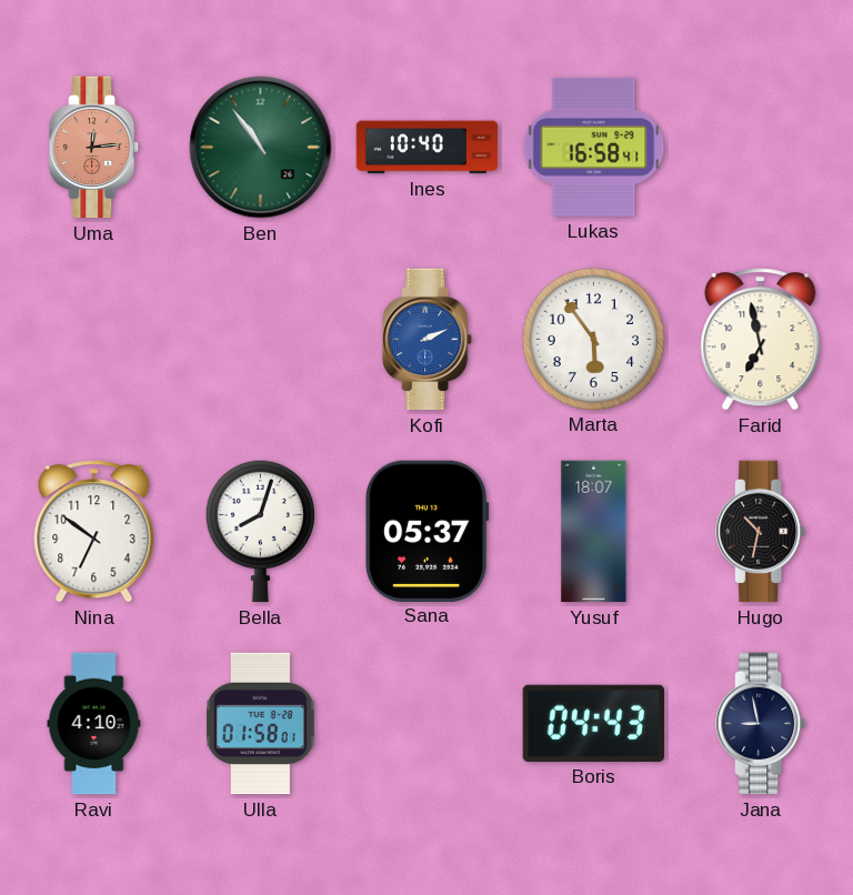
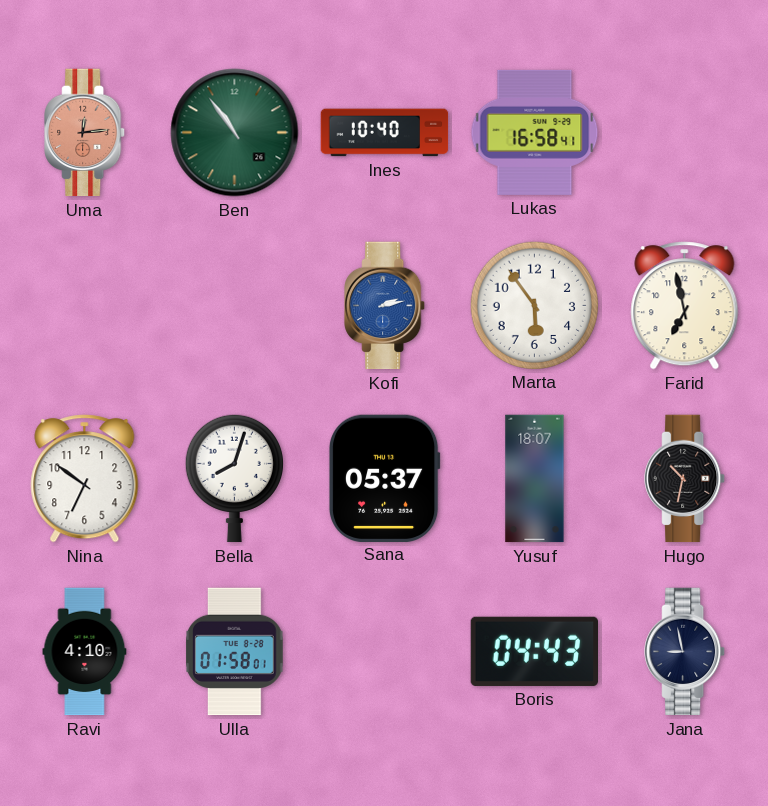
Kofi: 2:11 -> 2:13 (385, 306)
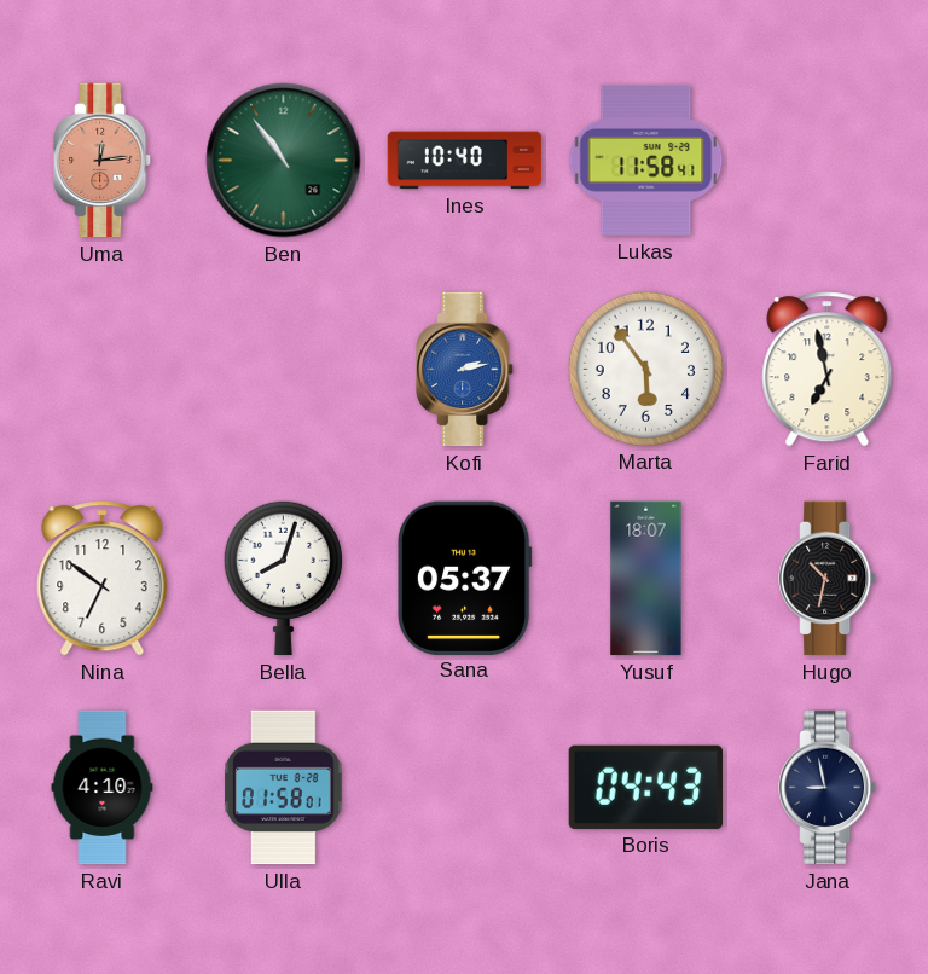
Lukas: 16:58 -> 11:58 (646, 160)
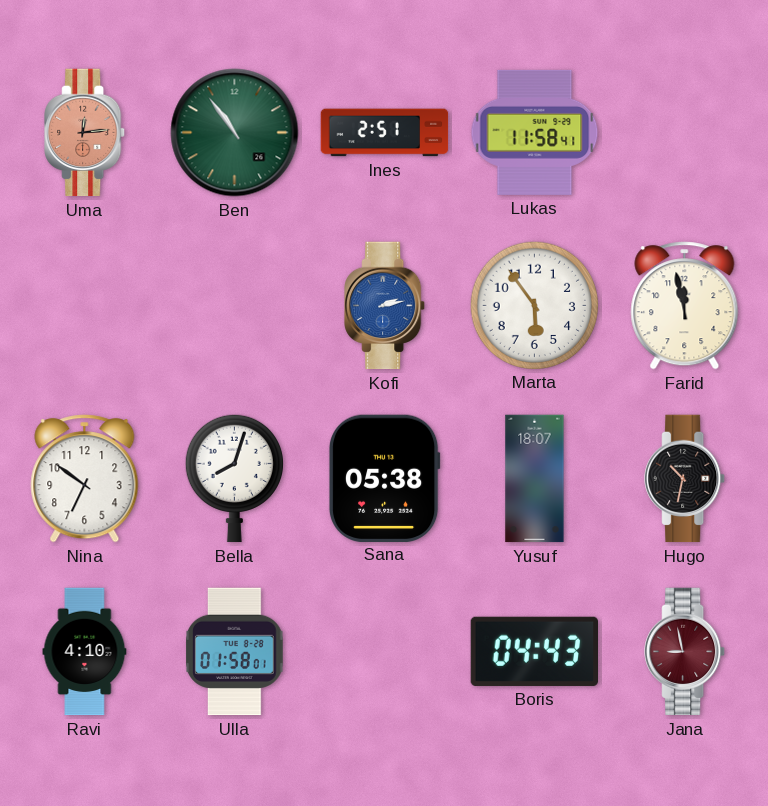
Ines: 10:40 -> 2:51 (385, 133)
Farid: 6:58 -> 11:58 (685, 306)
Sana: 05:37 -> 05:38 (384, 478)
Jana dial: navy -> burgundy (685, 652)
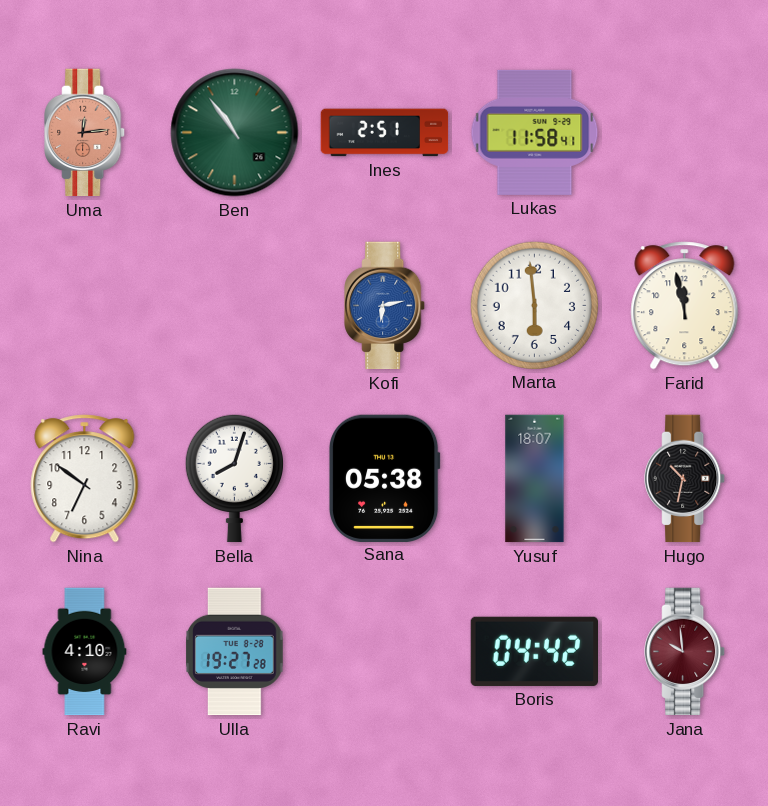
Kofi: 2:13 -> 6:13 (385, 306)
Marta: 5:54 -> 5:59 (534, 305)
Ulla: 01:58 -> 19:27 (235, 652)
Boris: 04:43 -> 04:42 (535, 651)
Jana: 8:58 -> 9:59 (685, 652)
